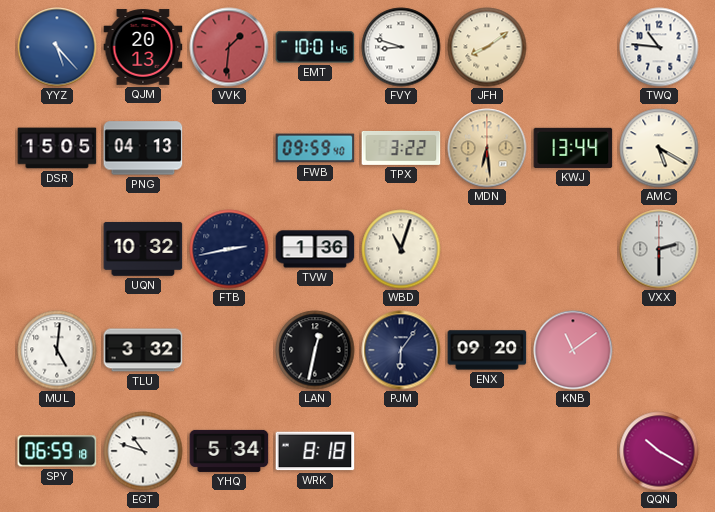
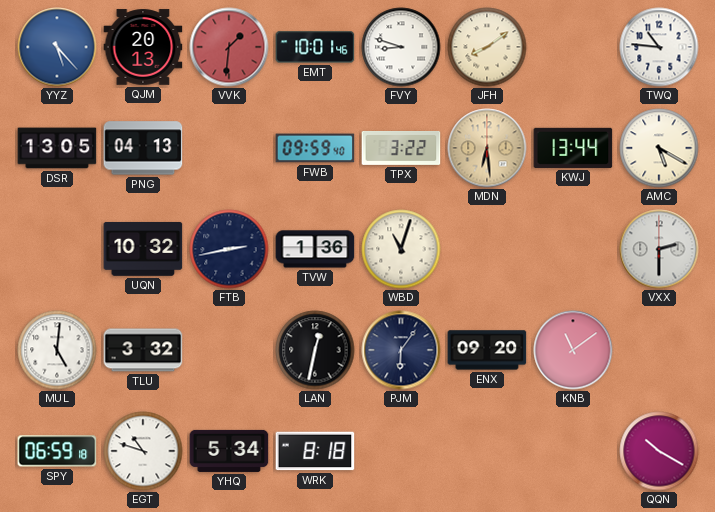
DSR: 15:05 -> 13:05 (57, 148)
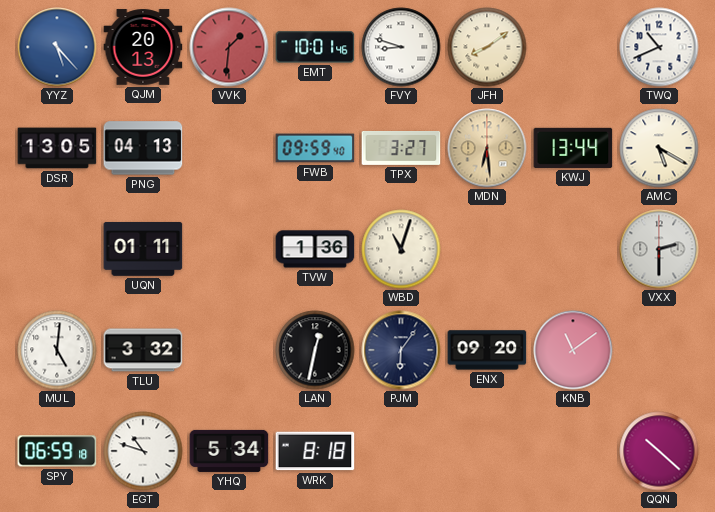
TWQ: 10:46 -> 10:41 (659, 47)
TPX: 3:22 -> 3:27 (401, 148)
UQN: 10:32 -> 01:11 (143, 249)
FTB: 2:43 -> none (229, 249)
QQN: 10:20 -> 10:22 (659, 451)
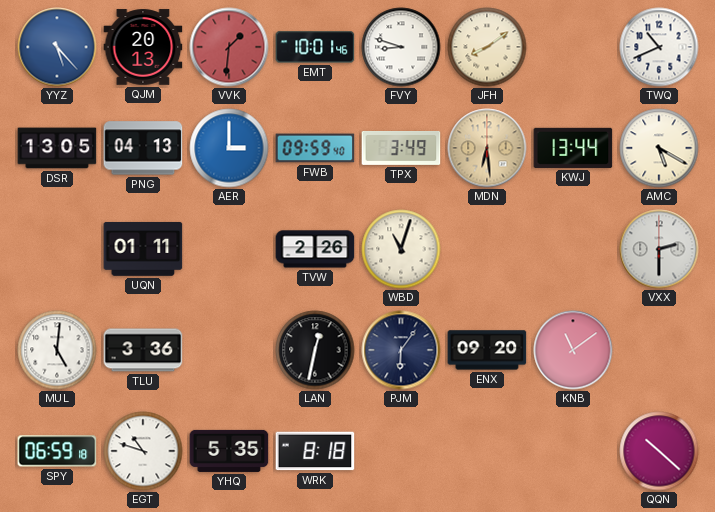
AER: none -> 3:00 (229, 148)
TPX: 3:27 -> 3:49 (401, 148)
TVW: 1:36 -> 2:26 (315, 249)
TLU: 3:32 -> 3:36 (143, 350)
YHQ: 5:34 -> 5:35 (229, 451)
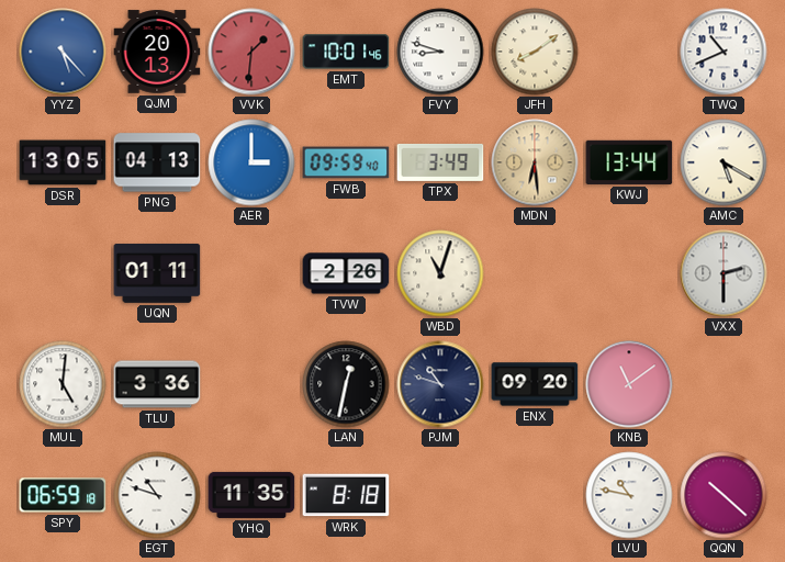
PJM: 6:06 -> 10:48 (440, 384)
YHQ: 5:35 -> 11:35 (251, 495)
LVU: none -> 10:47 (629, 495)
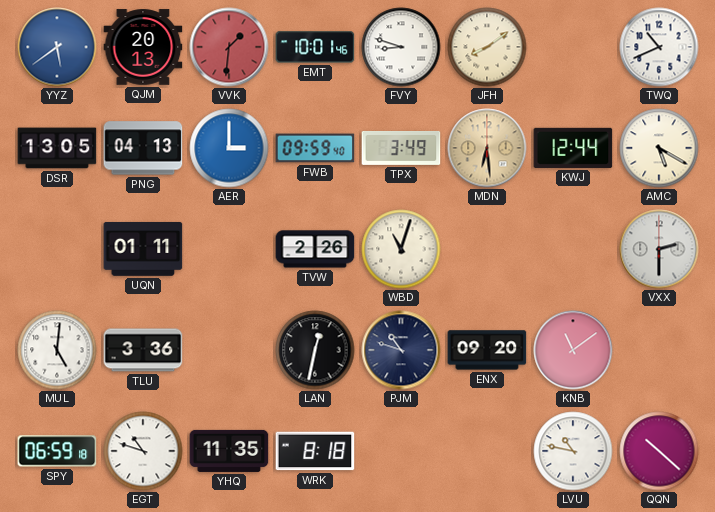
YYZ: 5:23 -> 5:39 (57, 47)
KWJ: 13:44 -> 12:44 (573, 148)
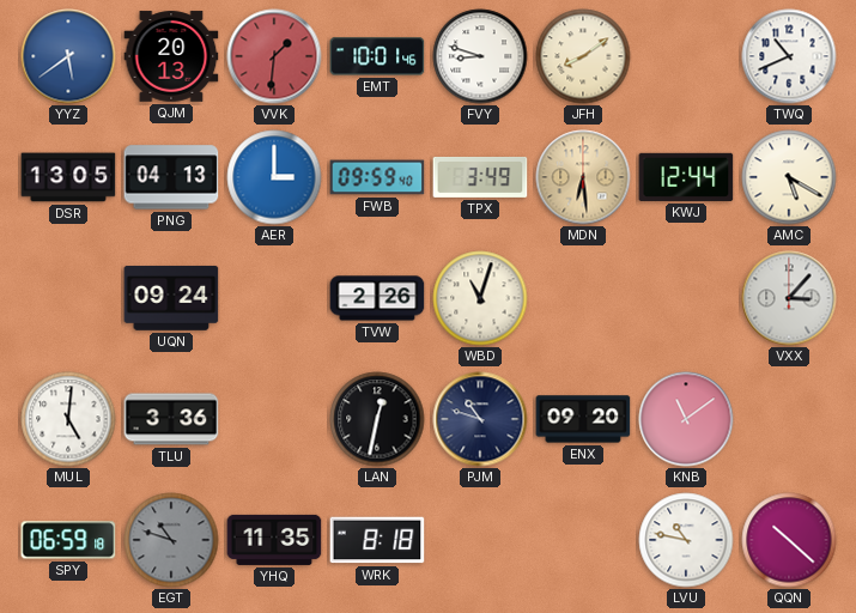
UQN: 01:11 -> 09:24 (171, 298)
VXX: 2:30 -> 3:07 (789, 298)
EGT dial: white -> grey (171, 540)
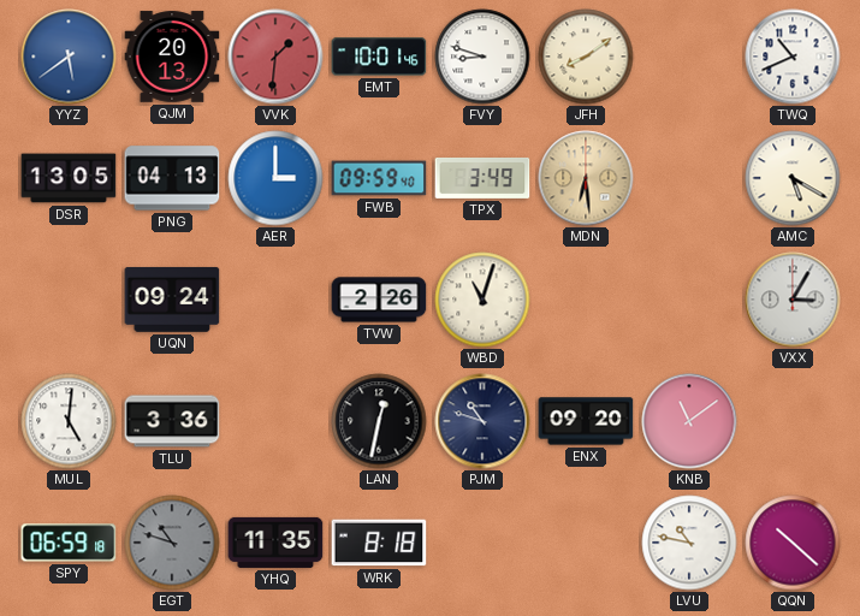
KWJ: 12:44 -> none (686, 177)
VXX: 3:07 -> 3:05 (793, 300)
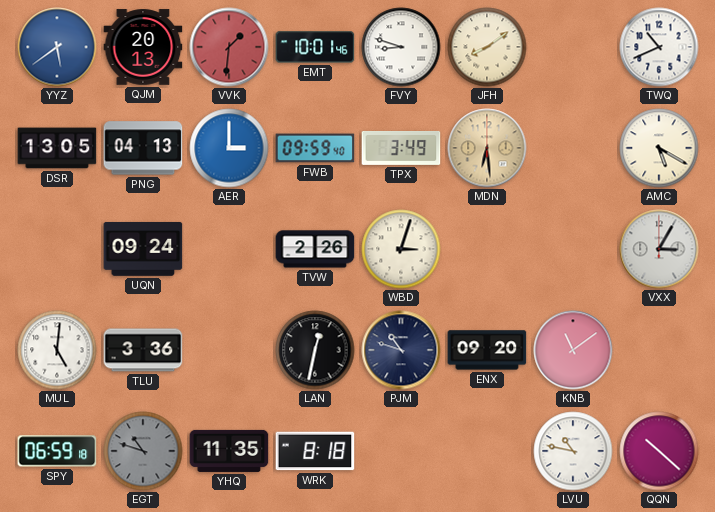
WBD: 11:03 -> 3:03 (401, 249)
